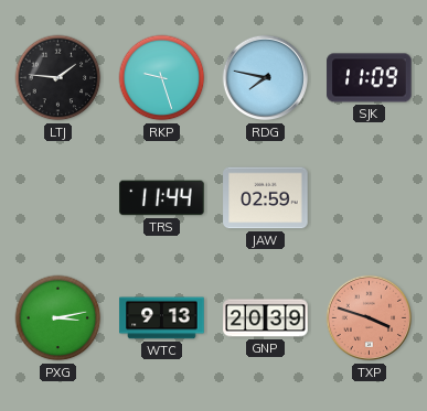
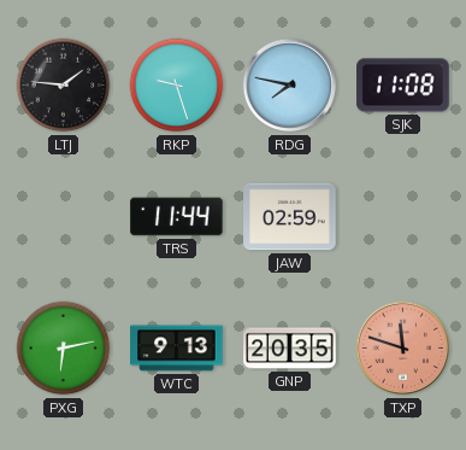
SJK: 11:09 -> 11:08 (403, 86)
PXG: 3:13 -> 6:13 (64, 349)
GNP: 20:39 -> 20:35 (290, 349)
TXP: 3:48 -> 11:48 (403, 349)
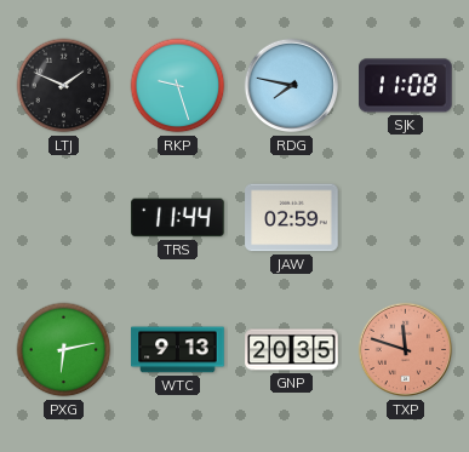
LTJ: 1:46 -> 1:49 (64, 86)
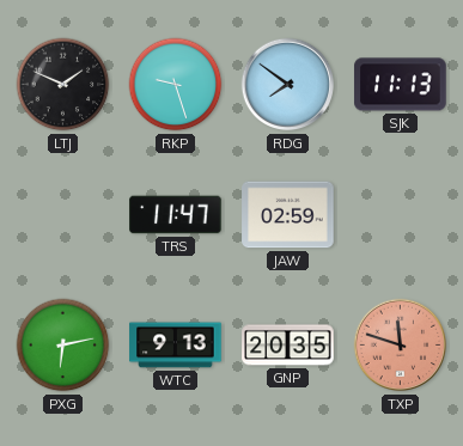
RDG: 7:47 -> 7:51 (288, 85)
SJK: 11:08 -> 11:13 (401, 85)
TRS: 11:44 -> 11:47 (176, 215)
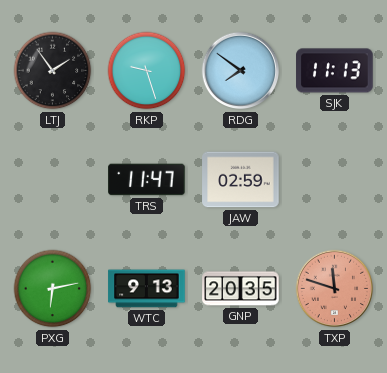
LTJ: 1:49 -> 1:54 (53, 71)
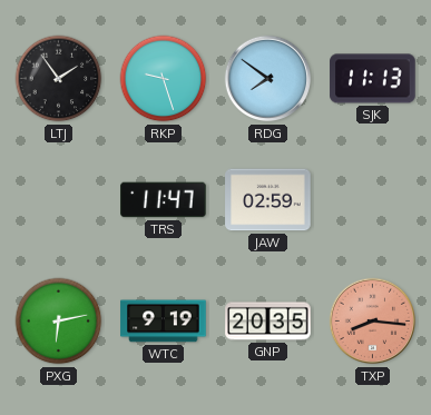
WTC: 9:13 -> 9:19 (164, 322)
TXP: 11:48 -> 8:16 (373, 322)
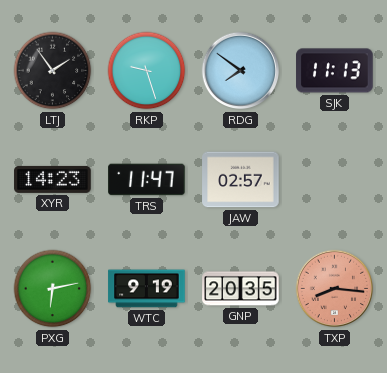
XYR: none -> 14:23 (53, 179)
JAW: 02:59 -> 02:57 (241, 180)
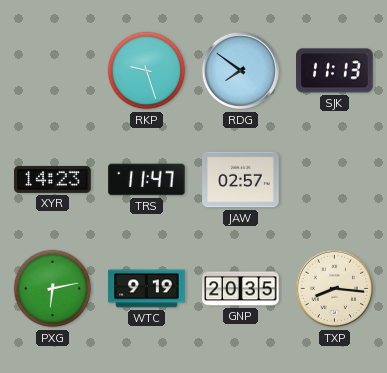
LTJ: 1:54 -> none (53, 71)
TXP dial: salmon -> cream (335, 289)
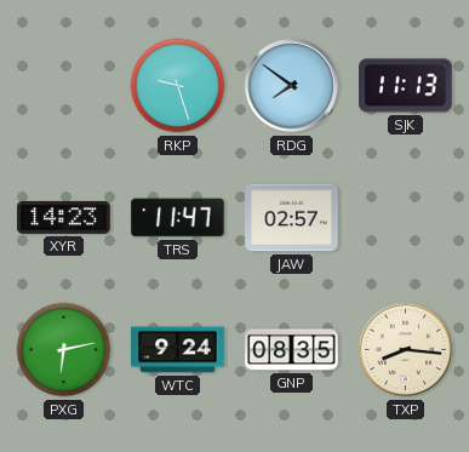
WTC: 9:19 -> 9:24 (178, 350)
GNP: 20:35 -> 08:35 (292, 350)
